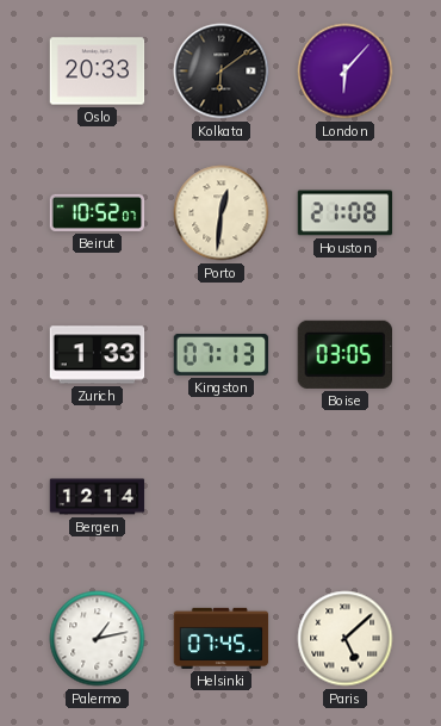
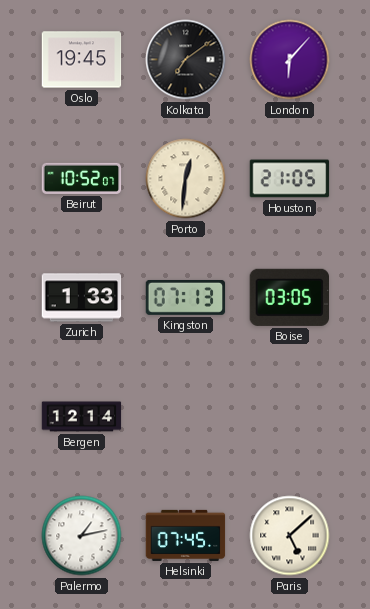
Oslo: 20:33 -> 19:45 (82, 60)
Kolkata: 6:09 -> 7:09 (186, 60)
Houston: 21:08 -> 21:05 (290, 179)
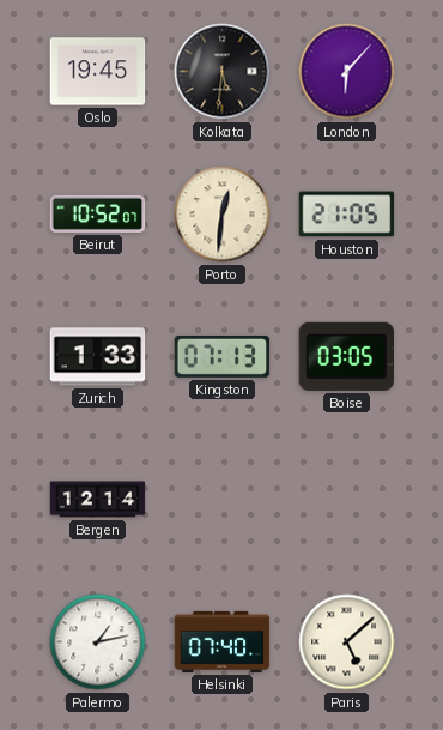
Kolkata: 7:09 -> 5:31 (223, 72)
Helsinki: 07:45 -> 07:40 (223, 641)
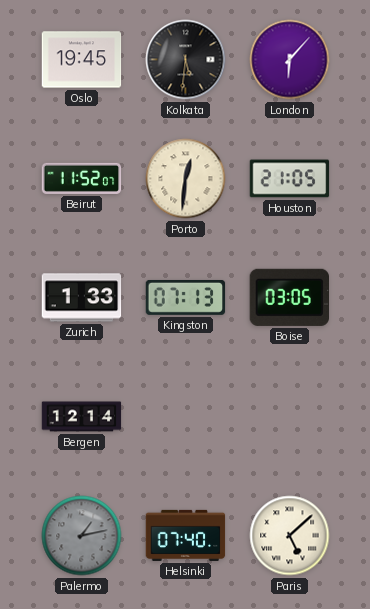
Beirut: 10:52 -> 11:52 (82, 178)
Palermo dial: white -> grey (82, 536)
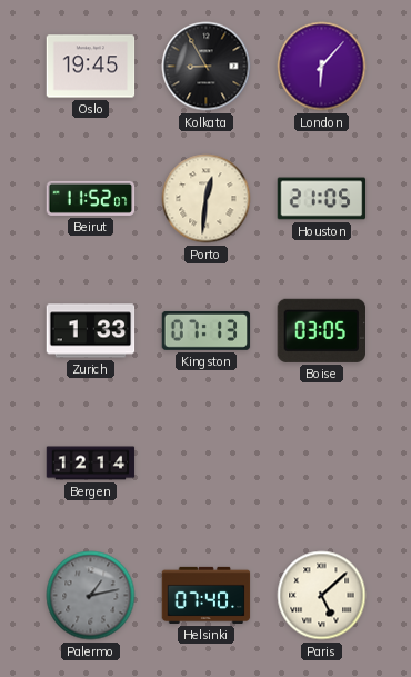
Kolkata: 5:31 -> 8:55 (207, 67)
